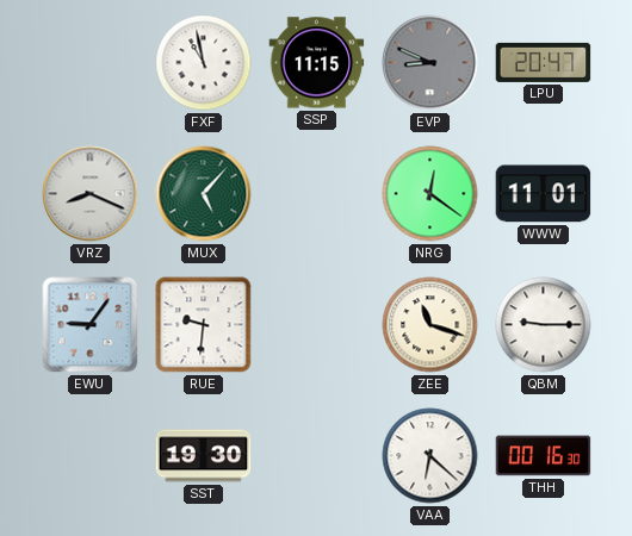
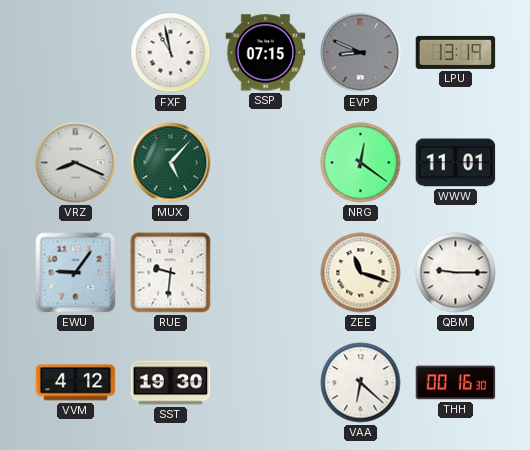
SSP: 11:15 -> 07:15 (266, 53)
LPU: 20:47 -> 13:19 (456, 52)
VVM: none -> 4:12 (76, 383)
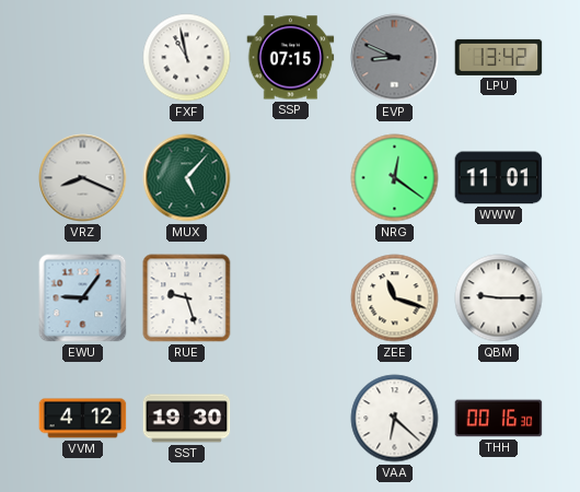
LPU: 13:19 -> 13:42 (499, 57)
RUE: 9:31 -> 9:27 (187, 298)
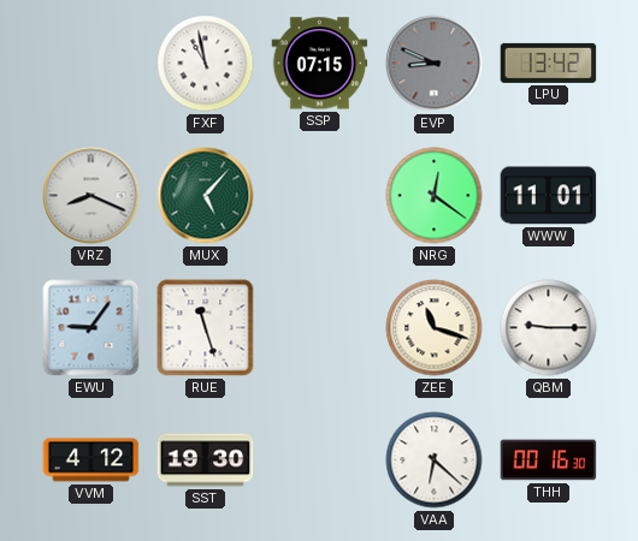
RUE: 9:27 -> 11:27 (206, 328)
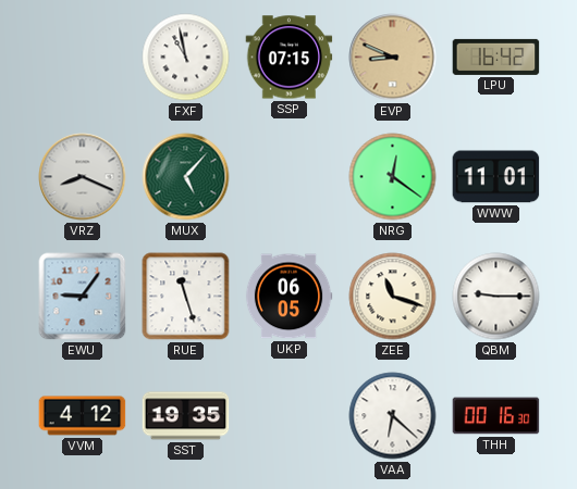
EVP dial: grey -> champagne (393, 58)
LPU: 13:42 -> 16:42 (496, 57)
UKP: none -> 06:05 (288, 297)
SST: 19:30 -> 19:35 (186, 416)
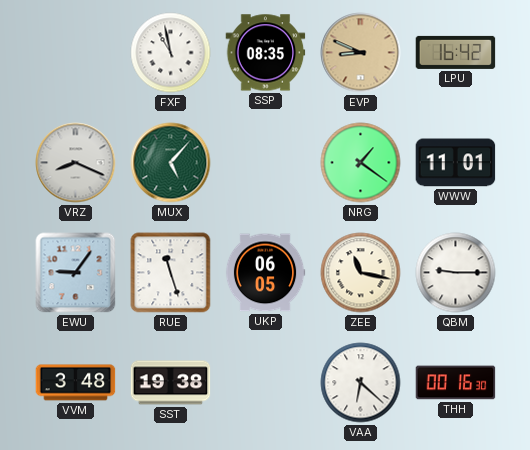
SSP: 07:15 -> 08:35 (266, 53)
NRG: 12:21 -> 1:21 (361, 163)
ZEE: 11:18 -> 11:17 (361, 273)
VVM: 4:12 -> 3:48 (76, 383)
SST: 19:35 -> 19:38 (171, 383)
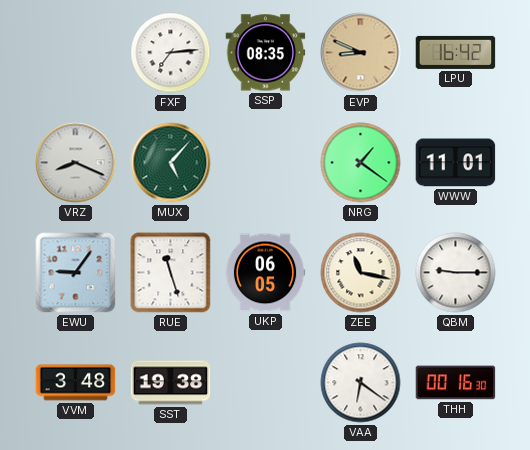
FXF: 10:58 -> 7:14 (171, 53)
VAA: 6:22 -> 6:21 (361, 383)
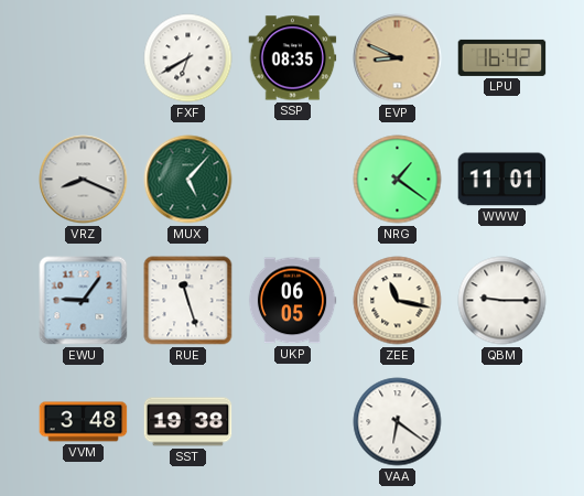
FXF: 7:14 -> 6:40 (188, 58)
THH: 00:16 -> none (456, 383)
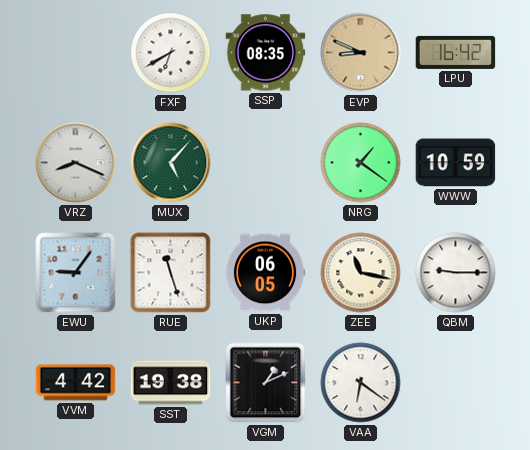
WWW: 11:01 -> 10:59 (456, 163)
VVM: 3:48 -> 4:42 (76, 383)
VGM: none -> 1:11 (266, 383)
